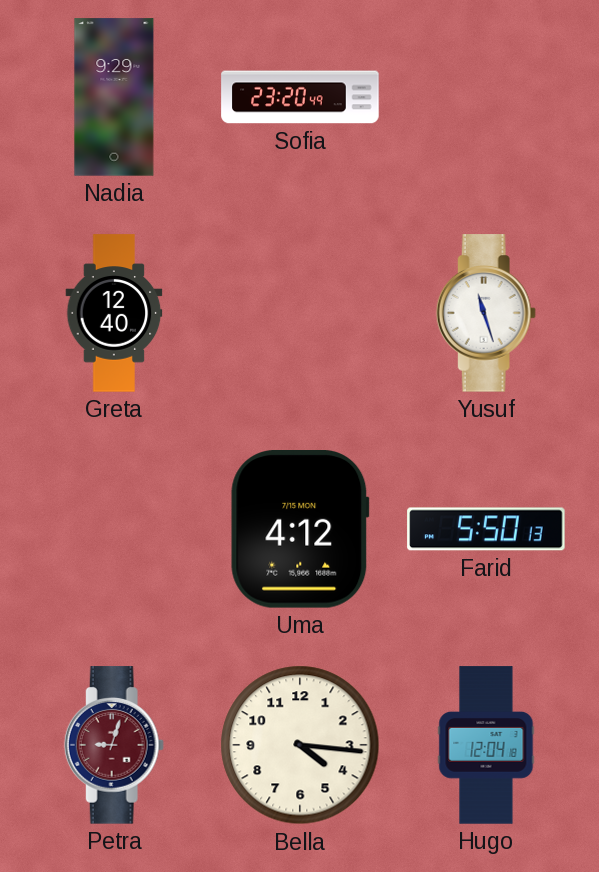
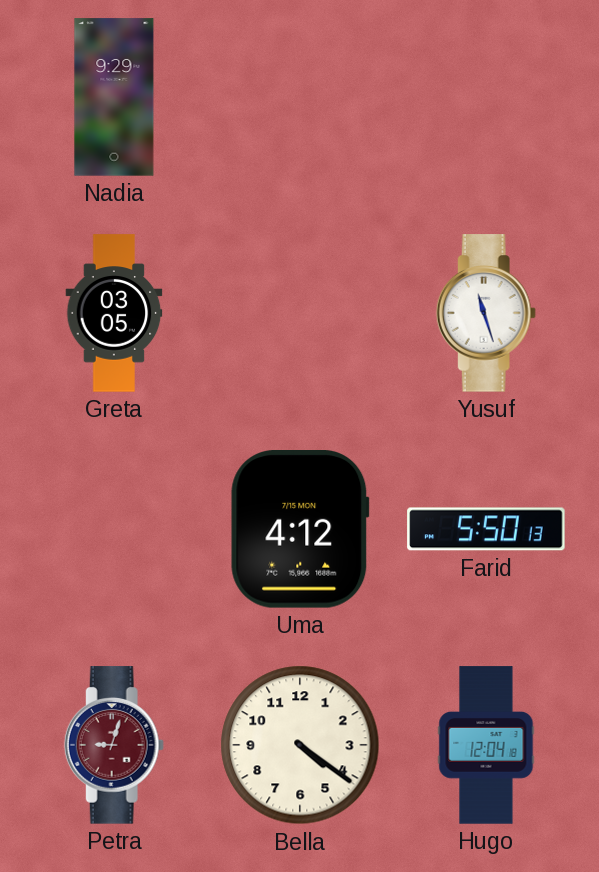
Sofia: 23:20 -> none (300, 97)
Greta: 12:40 -> 03:05 (114, 313)
Bella: 4:16 -> 4:21 (300, 745)
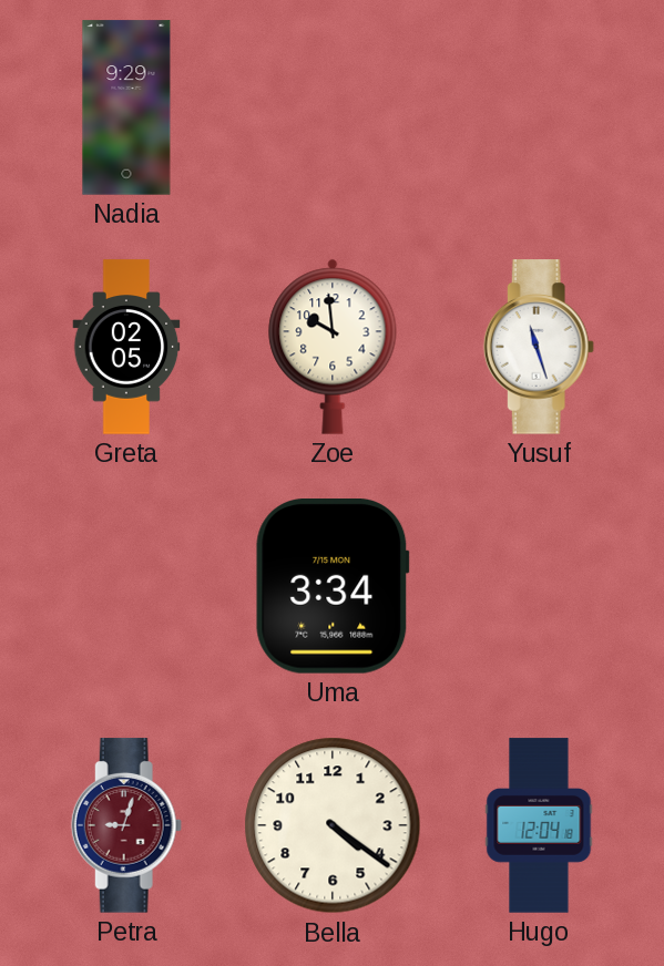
Greta: 03:05 -> 02:05 (126, 347)
Zoe: none -> 9:59 (333, 347)
Uma: 4:12 -> 3:34 (333, 587)
Farid: 5:50 -> none (486, 529)
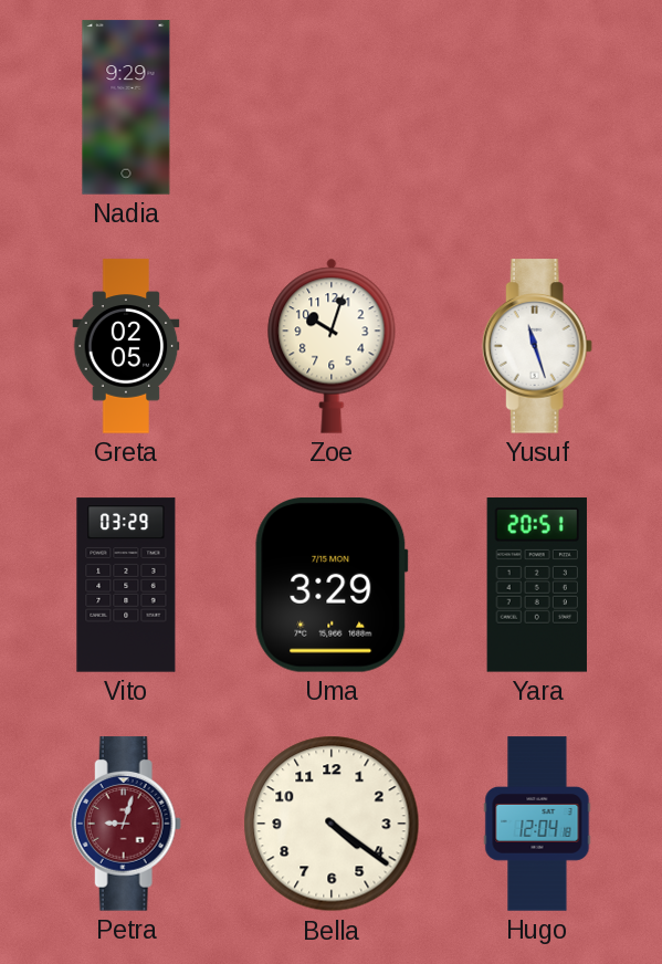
Zoe: 9:59 -> 10:03 (332, 346)
Vito: none -> 03:29 (126, 585)
Uma: 3:34 -> 3:29 (332, 586)
Yara: none -> 20:51 (537, 586)
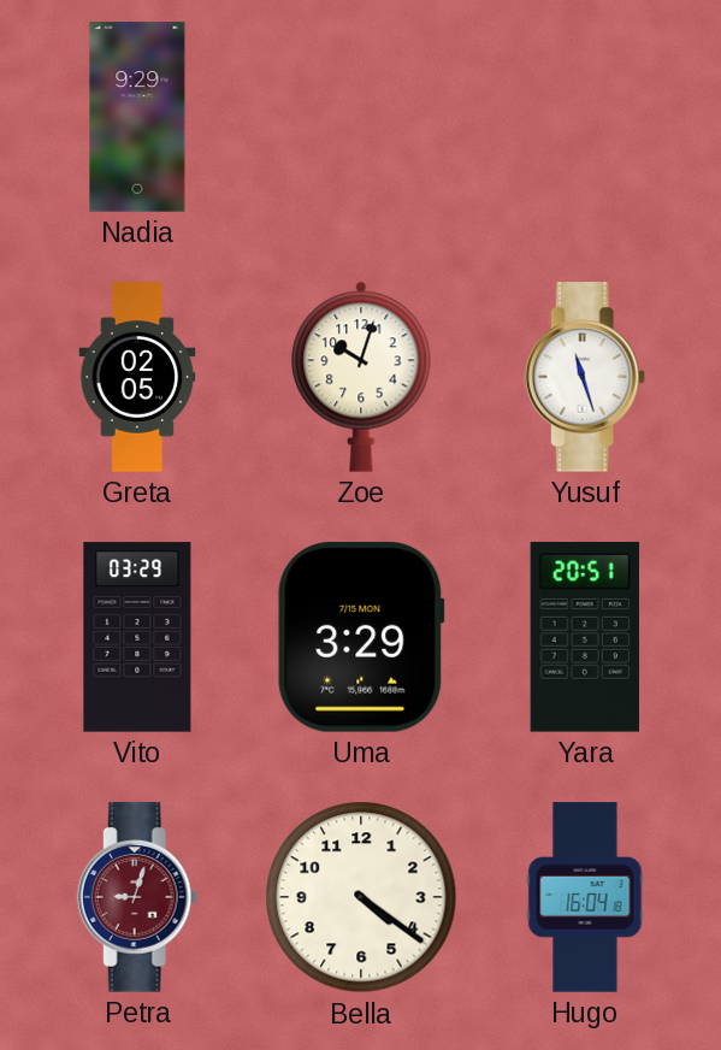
Hugo: 12:04 -> 16:04 (585, 897)
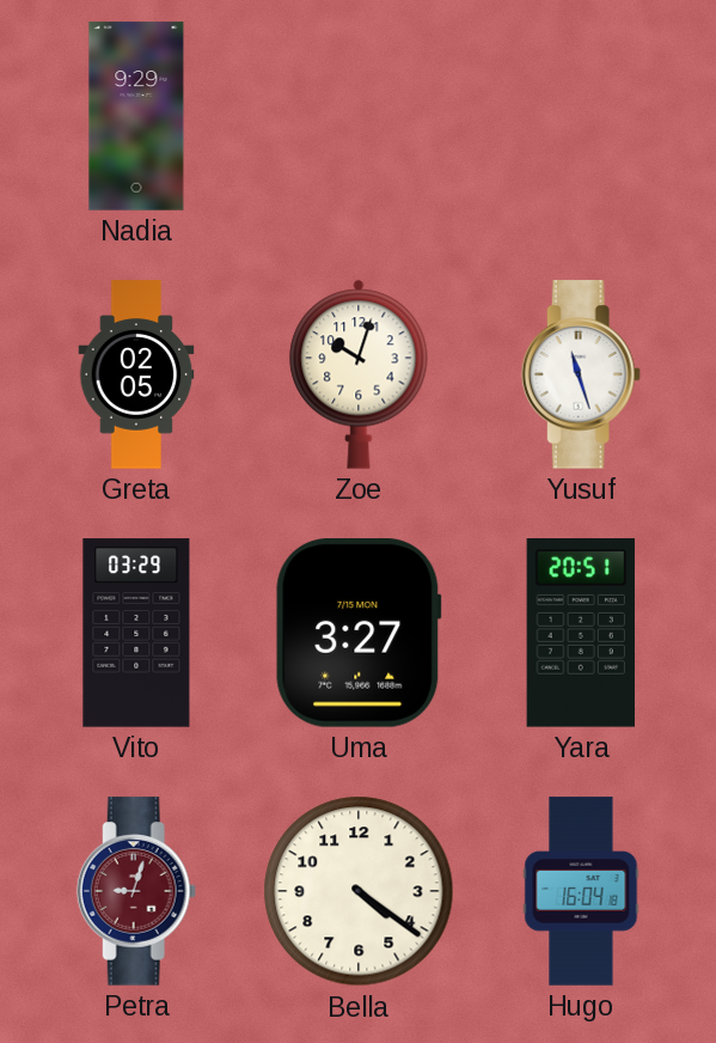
Uma: 3:29 -> 3:27 (359, 634)
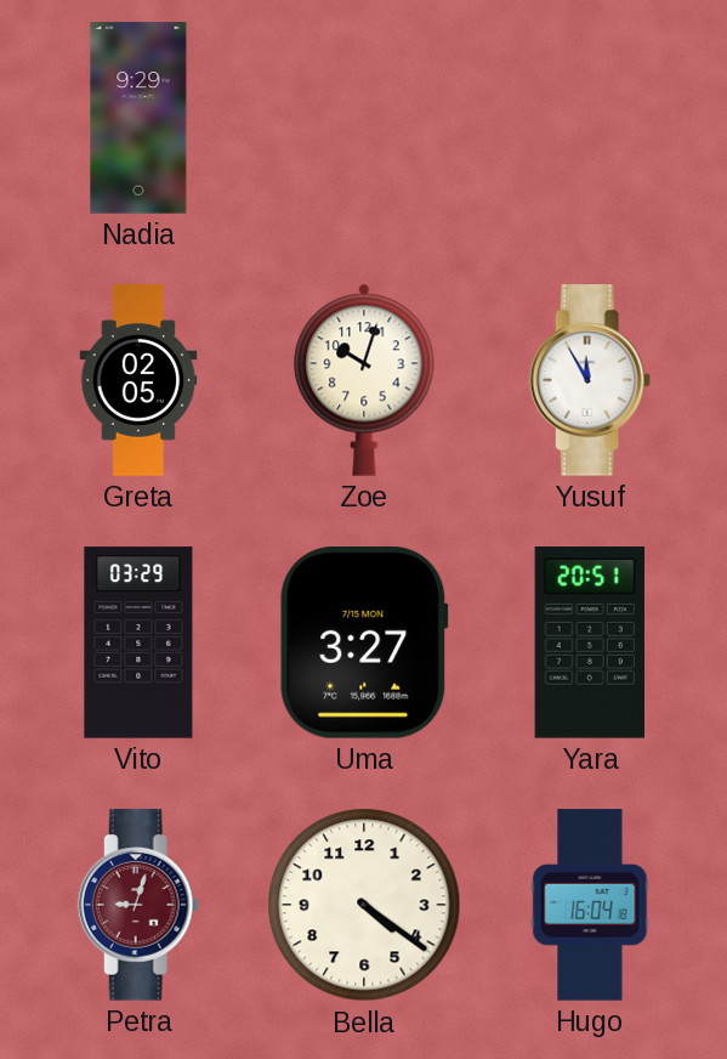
Yusuf: 11:27 -> 11:55 (590, 380)
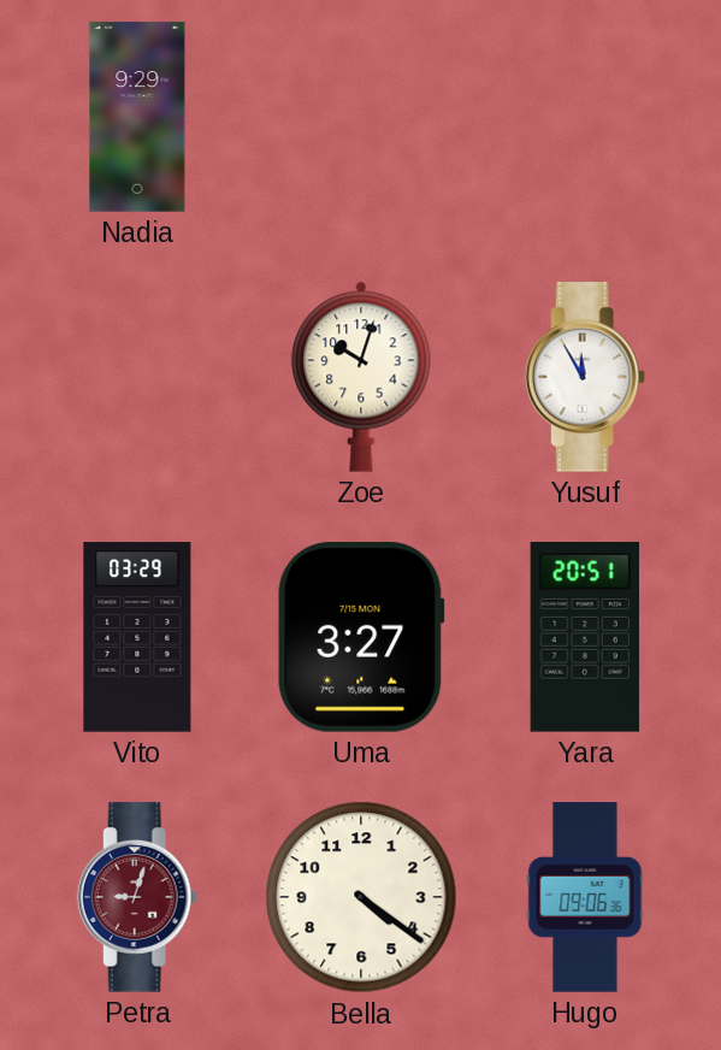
Greta: 02:05 -> none (138, 380)
Hugo: 16:04 -> 09:06 (585, 897)
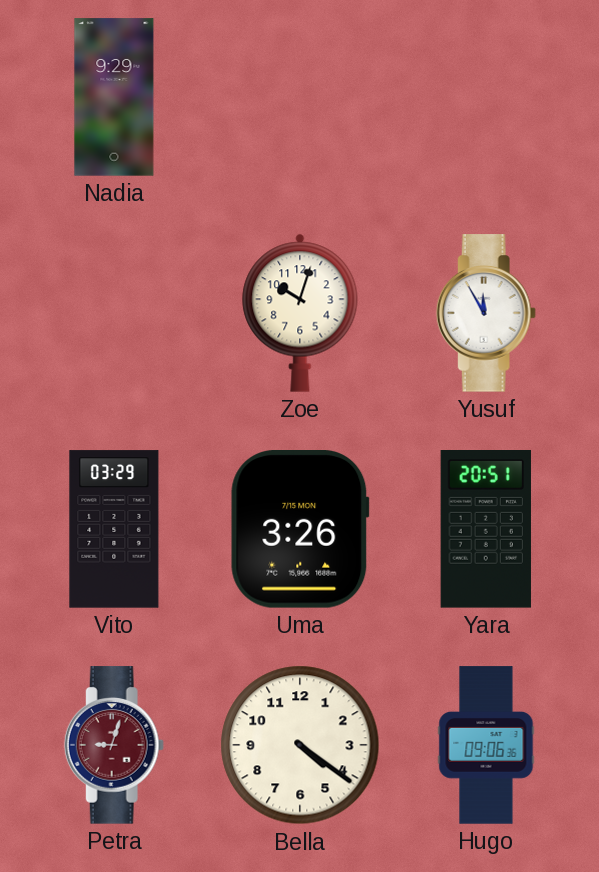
Uma: 3:27 -> 3:26 (300, 530)
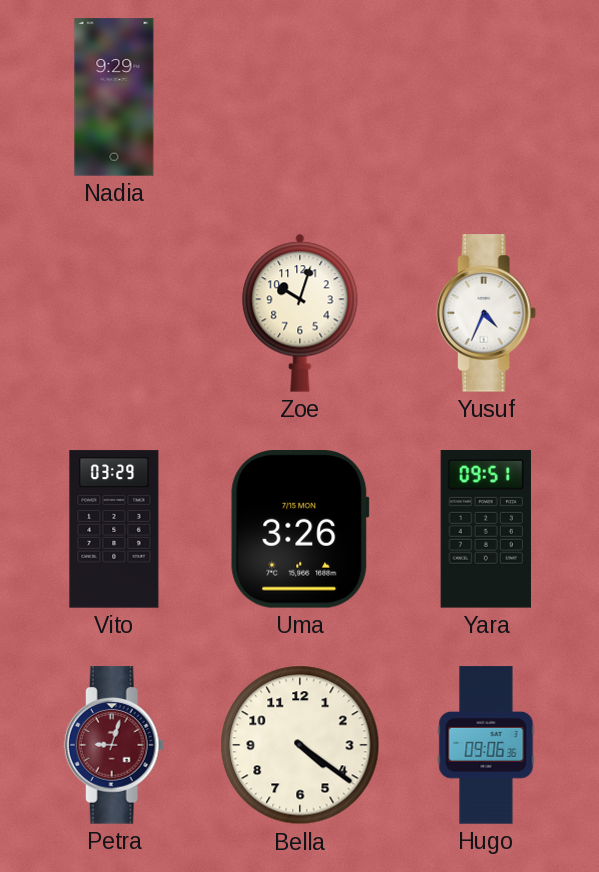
Yusuf: 11:55 -> 4:34 (486, 313)
Yara: 20:51 -> 09:51 (486, 530)
